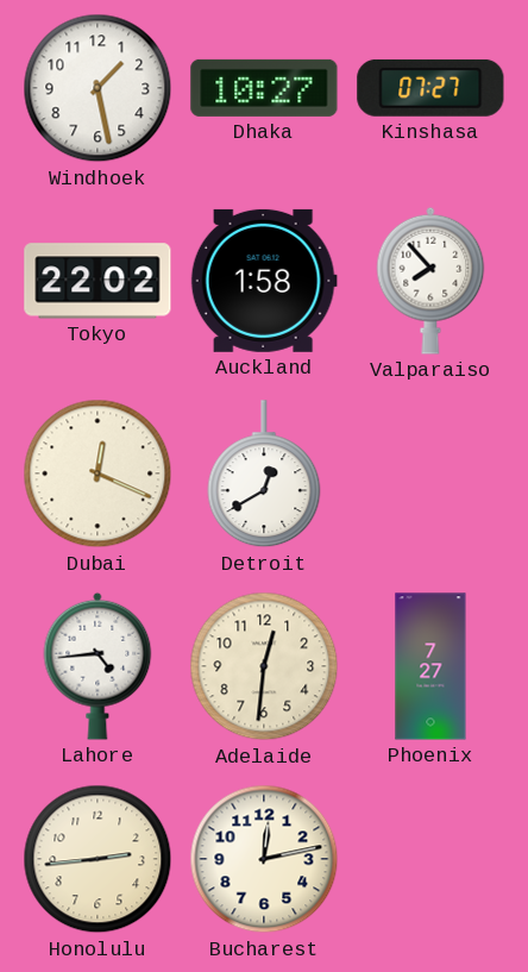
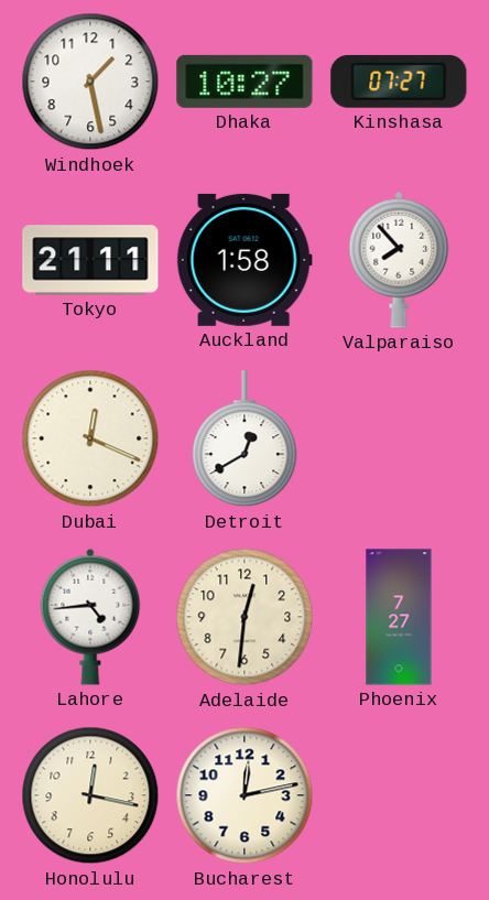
Tokyo: 22:02 -> 21:11 (90, 260)
Honolulu: 2:44 -> 12:17 (90, 795)
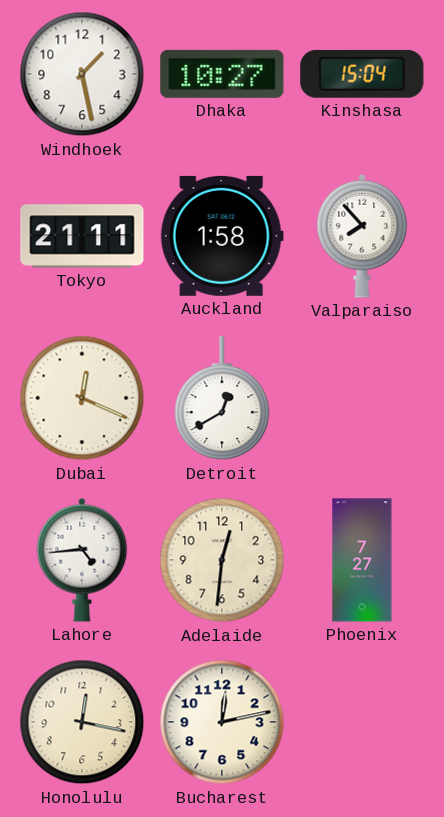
Kinshasa: 07:27 -> 15:04 (362, 74)
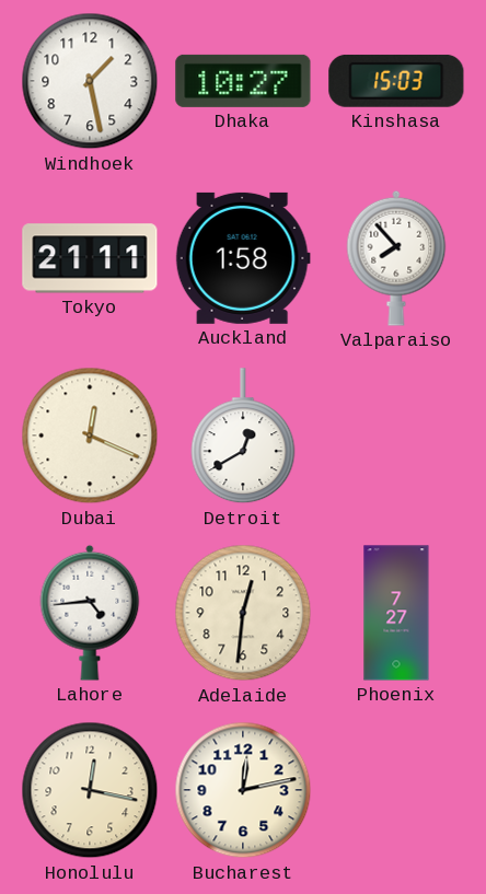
Kinshasa: 15:04 -> 15:03 (396, 81)
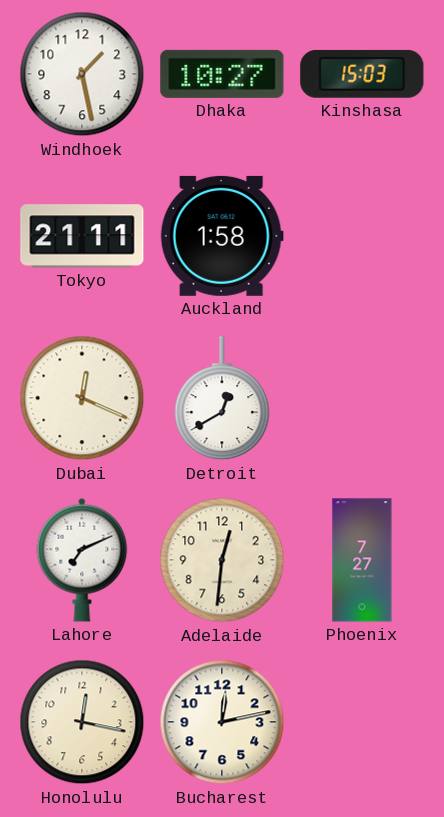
Valparaiso: 7:53 -> none (396, 258)
Lahore: 4:44 -> 7:11 (82, 560)
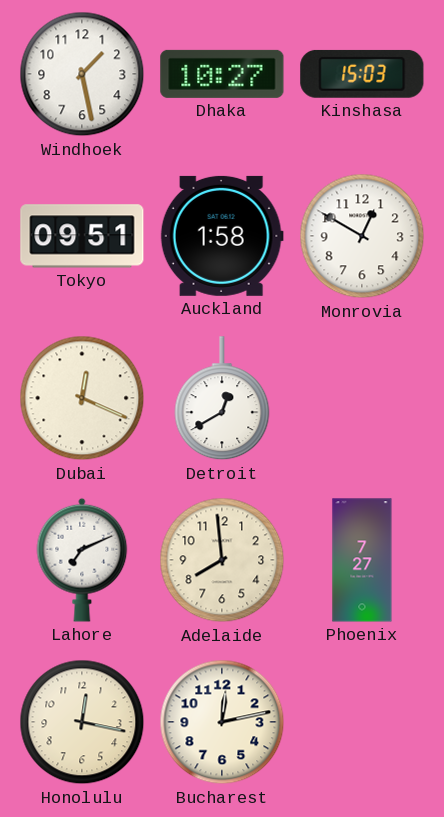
Tokyo: 21:11 -> 09:51 (82, 236)
Monrovia: none -> 12:50 (362, 236)
Adelaide: 12:31 -> 7:59 (222, 560)
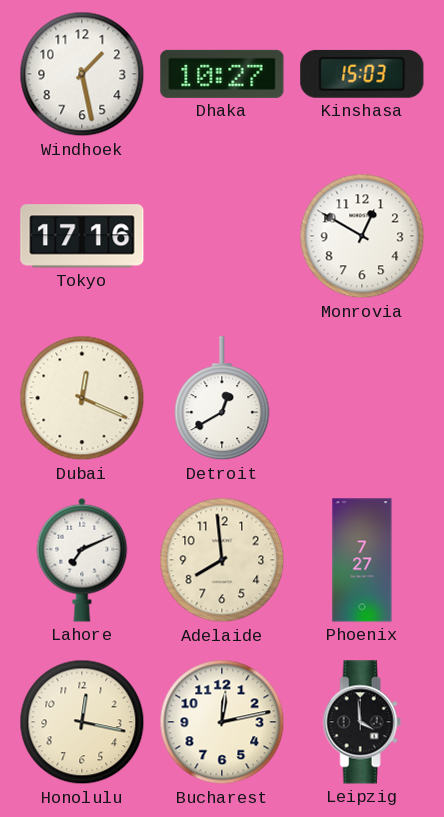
Tokyo: 09:51 -> 17:16 (82, 236)
Auckland: 1:58 -> none (222, 236)
Leipzig: none -> 3:59 (362, 722)
